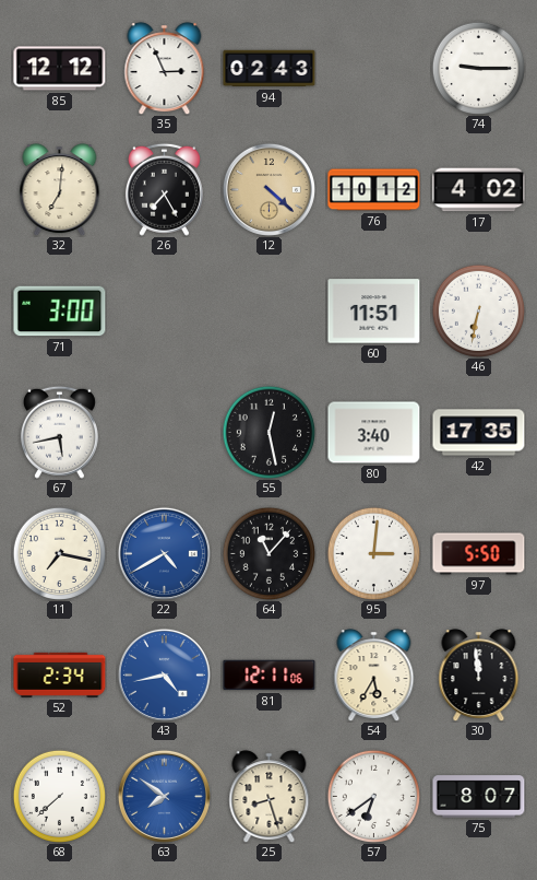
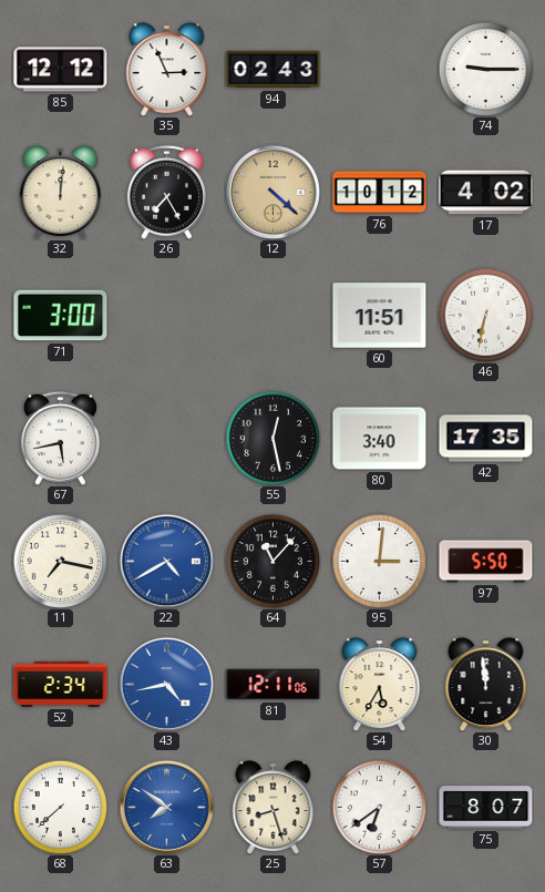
32: 7:01 -> 12:01 (61, 193)
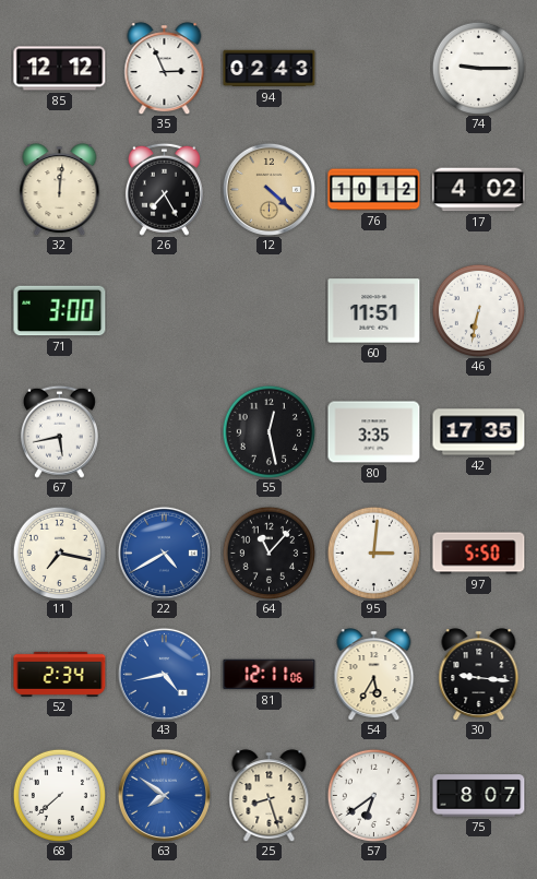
80: 3:40 -> 3:35 (374, 432)
30: 11:59 -> 9:16 (479, 675)
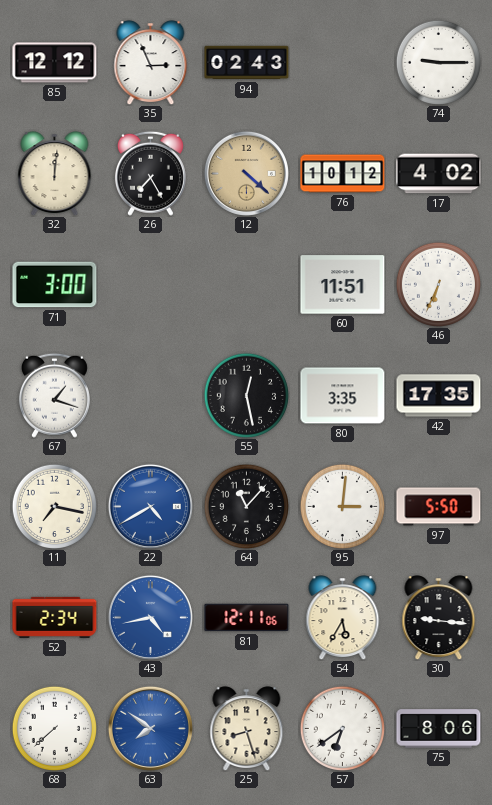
46: 6:32 -> 6:34 (438, 284)
67: 5:43 -> 1:18 (54, 395)
75: 8:07 -> 8:06 (439, 729)
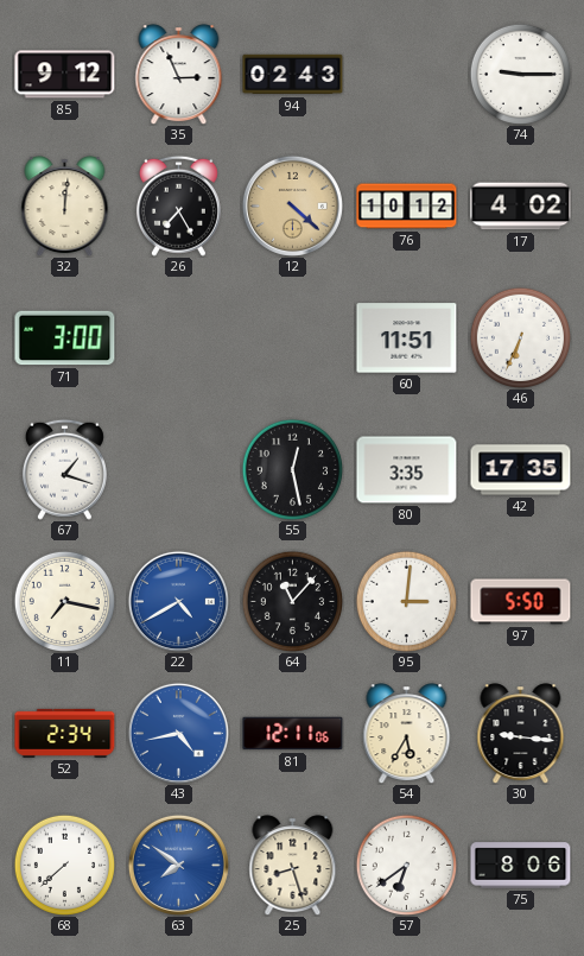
85: 12:12 -> 9:12 (65, 75)
